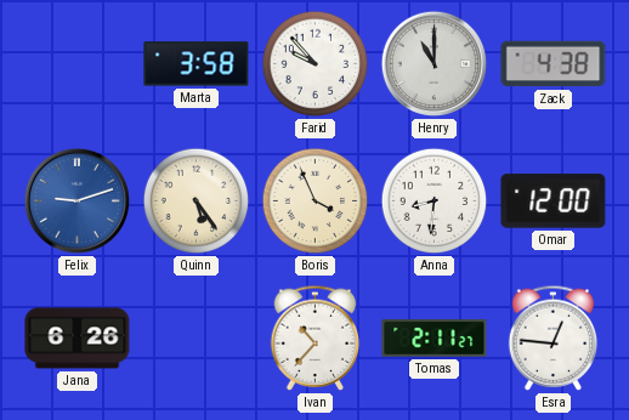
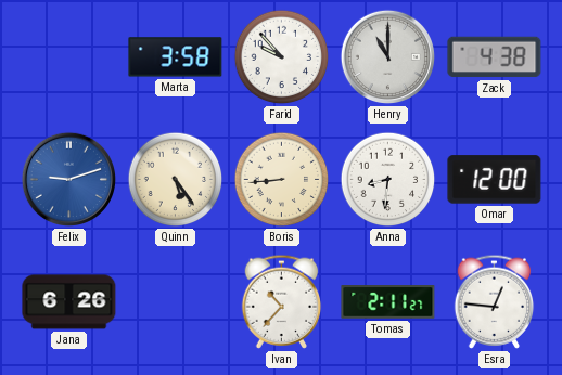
Boris: 3:56 -> 8:44 (282, 180)
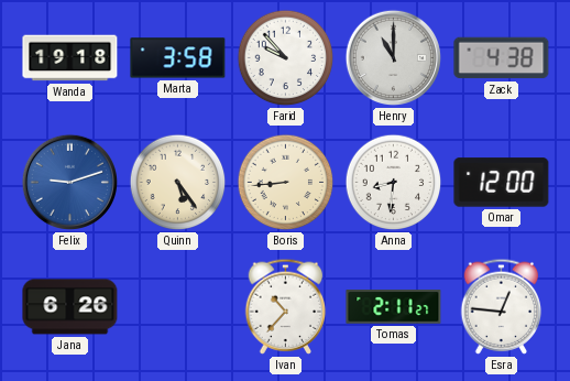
Wanda: none -> 19:18 (70, 58)
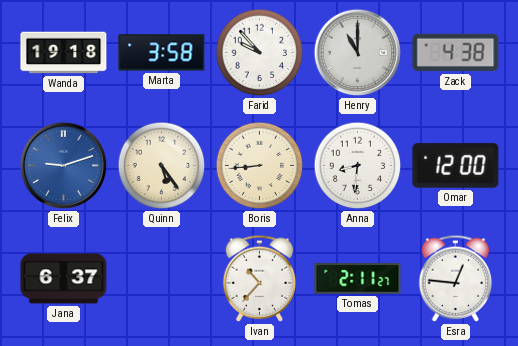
Jana: 6:26 -> 6:37 (64, 279)
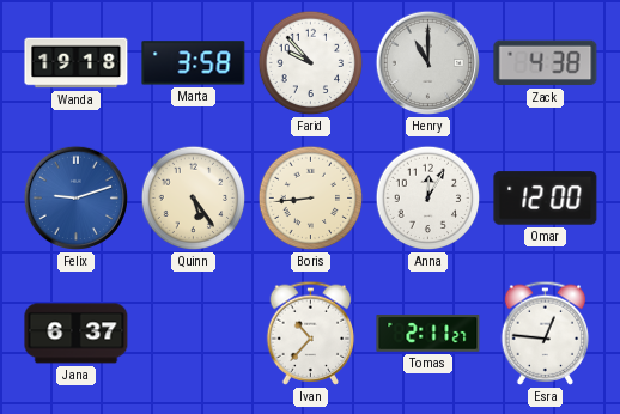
Anna: 8:31 -> 12:05 (428, 199)
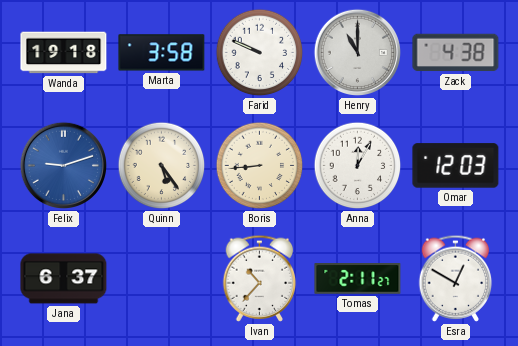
Farid: 9:53 -> 9:49 (260, 53)
Omar: 12:00 -> 12:03 (456, 166)
Esra: 12:46 -> 12:50 (456, 278)
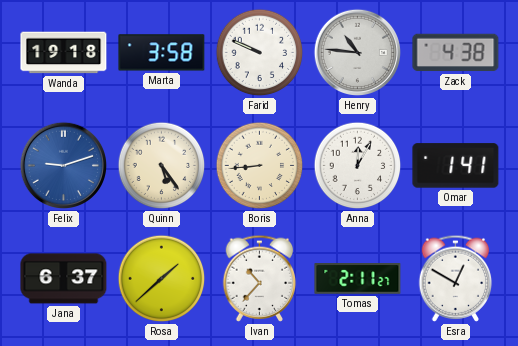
Henry: 11:00 -> 10:46 (358, 53)
Omar: 12:03 -> 1:41 (456, 166)
Rosa: none -> 1:38 (162, 279)
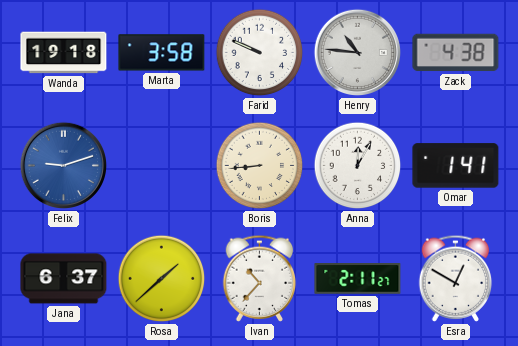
Quinn: 5:24 -> none (162, 166)
